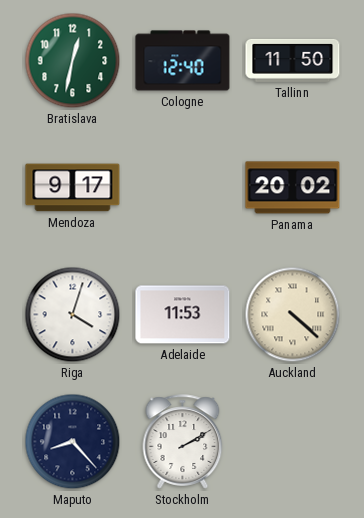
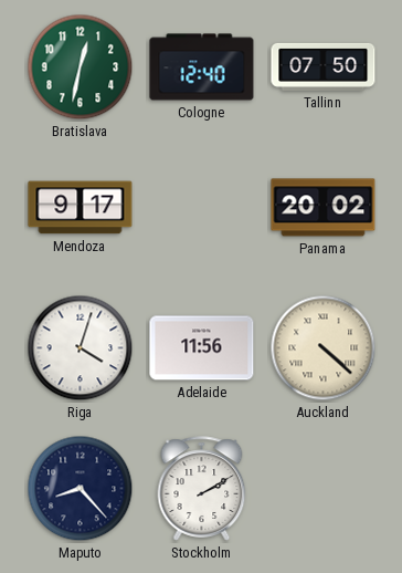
Tallinn: 11:50 -> 07:50 (324, 66)
Adelaide: 11:53 -> 11:56 (202, 348)
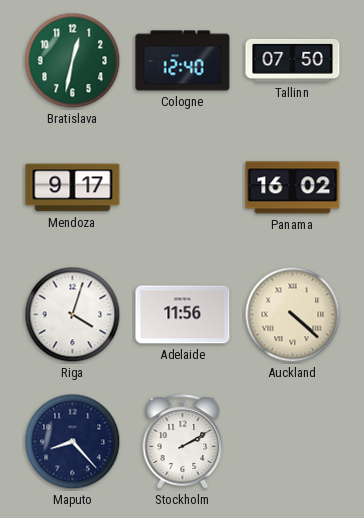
Panama: 20:02 -> 16:02 (293, 188)
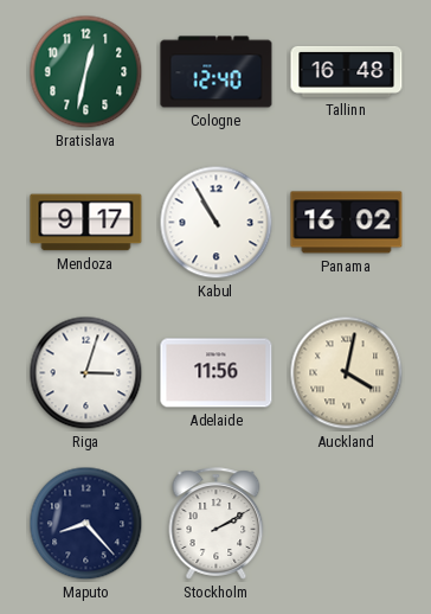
Tallinn: 07:50 -> 16:48 (347, 71)
Kabul: none -> 10:55 (217, 223)
Riga: 4:03 -> 3:03 (86, 373)
Auckland: 4:22 -> 4:02 (347, 373)
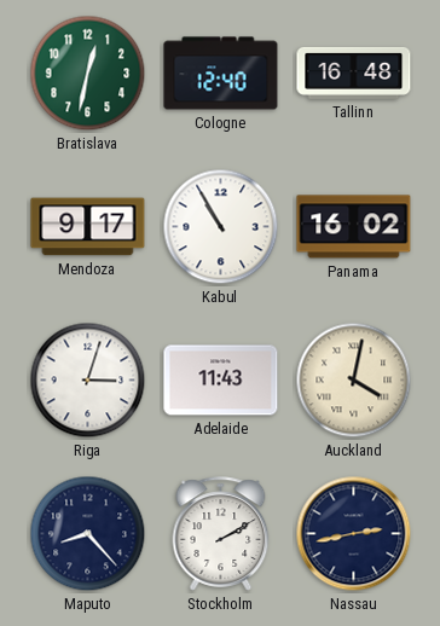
Adelaide: 11:56 -> 11:43 (221, 381)
Nassau: none -> 2:43 (354, 534)
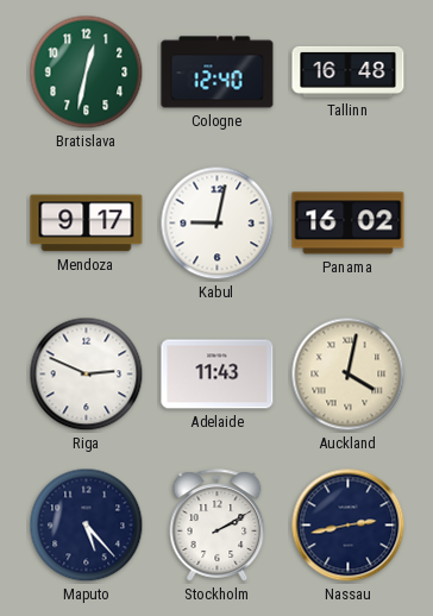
Kabul: 10:55 -> 9:02 (218, 224)
Riga: 3:03 -> 2:49 (87, 375)
Maputo: 8:23 -> 5:23 (87, 526)
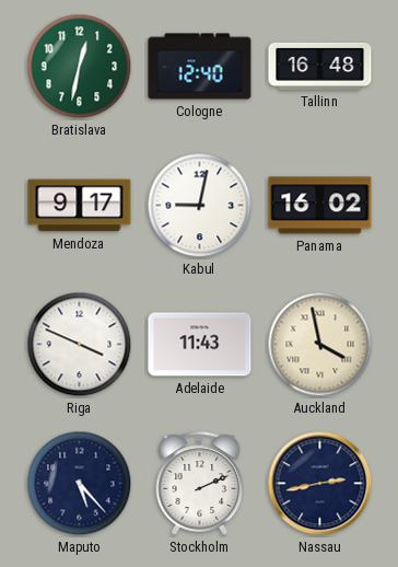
Riga: 2:49 -> 3:49 (80, 345)
Auckland: 4:02 -> 3:58 (320, 345)
Stockholm: 2:10 -> 2:11 (200, 484)
